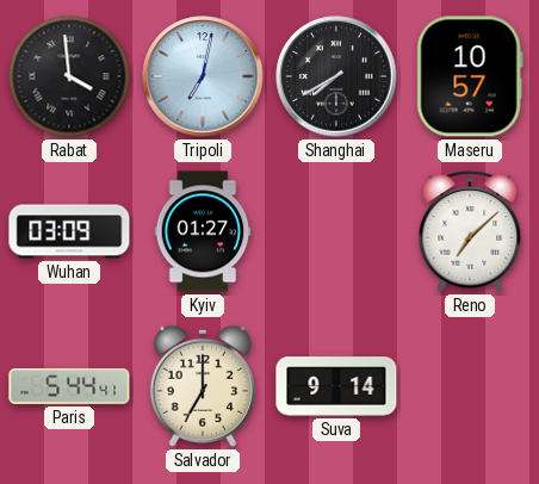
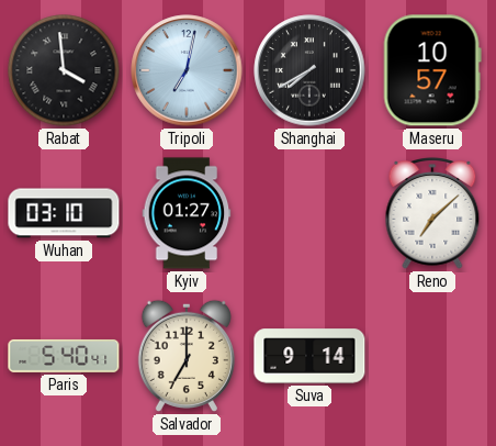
Wuhan: 03:09 -> 03:10 (64, 213)
Paris: 5:44 -> 5:40 (64, 356)
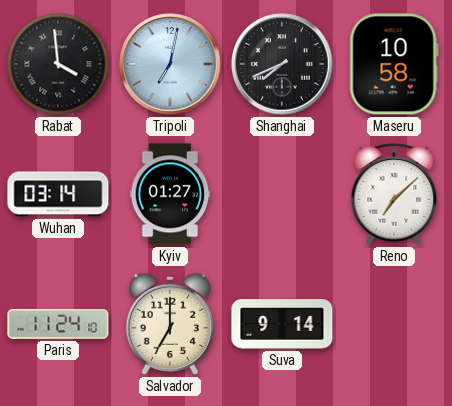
Shanghai: 7:40 -> 7:41 (282, 64)
Maseru: 10:57 -> 10:58 (394, 64)
Wuhan: 03:10 -> 03:14 (58, 194)
Paris: 5:40 -> 11:24 (58, 324)
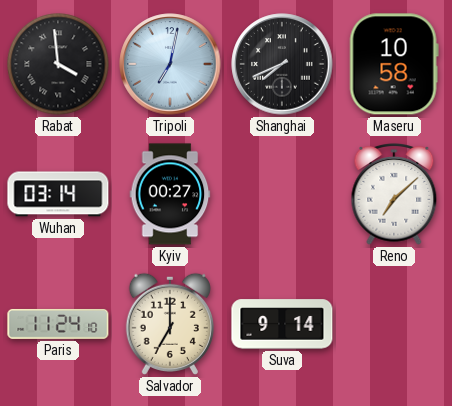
Kyiv: 01:27 -> 00:27 (170, 194)
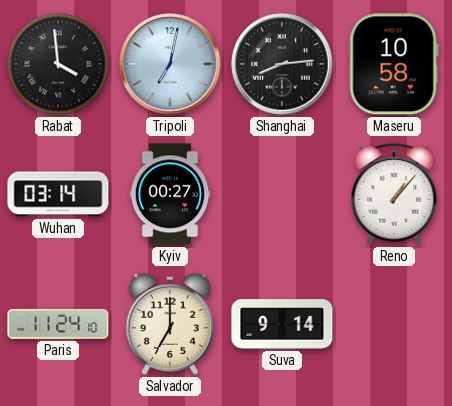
Shanghai: 7:41 -> 8:14 (282, 64)
Reno: 7:08 -> 1:07 (394, 195)
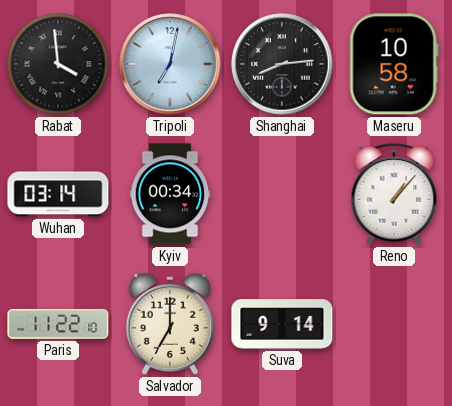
Kyiv: 00:27 -> 00:34 (170, 194)
Paris: 11:24 -> 11:22 (58, 324)
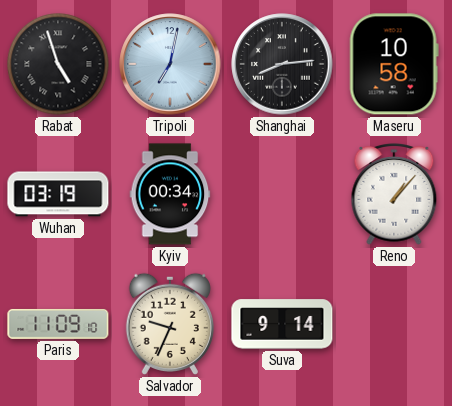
Rabat: 3:59 -> 4:57 (58, 64)
Wuhan: 03:14 -> 03:19 (58, 194)
Paris: 11:22 -> 11:09 (58, 324)
Salvador: 7:00 -> 9:34 (170, 324)
